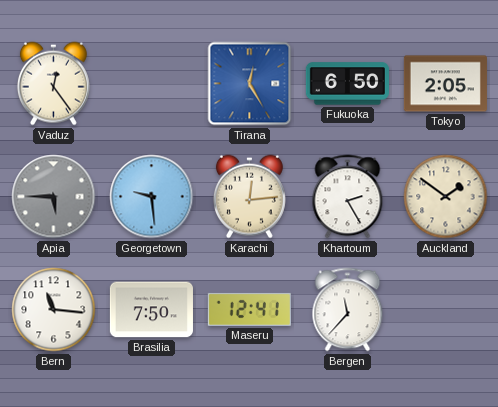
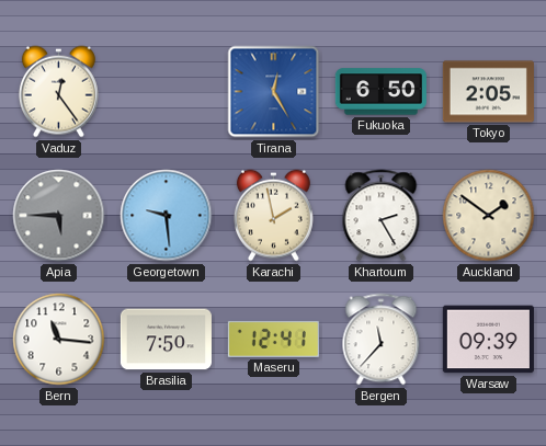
Karachi: 12:14 -> 1:58 (273, 216)
Warsaw: none -> 09:39 (488, 340)
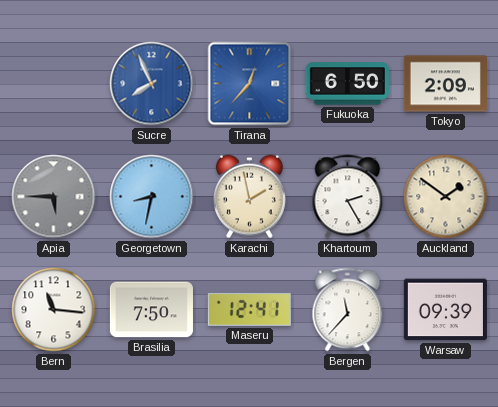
Vaduz: 12:24 -> none (58, 92)
Sucre: none -> 7:56 (152, 84)
Tirana: 12:25 -> 12:37 (250, 84)
Tokyo: 2:05 -> 2:09 (445, 84)
Georgetown: 9:29 -> 8:32 (152, 197)
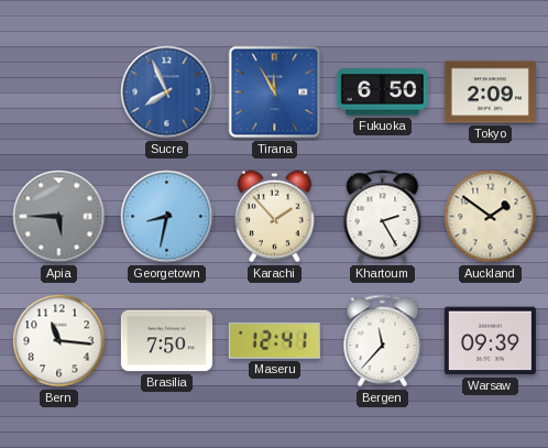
Tirana: 12:37 -> 11:55 (275, 92)
Karachi: 1:58 -> 1:53 (274, 217)
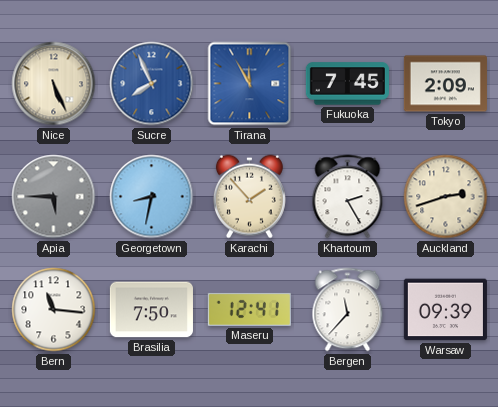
Nice: none -> 5:26 (54, 84)
Fukuoka: 6:50 -> 7:45 (347, 84)
Auckland: 1:51 -> 2:42 (446, 197)
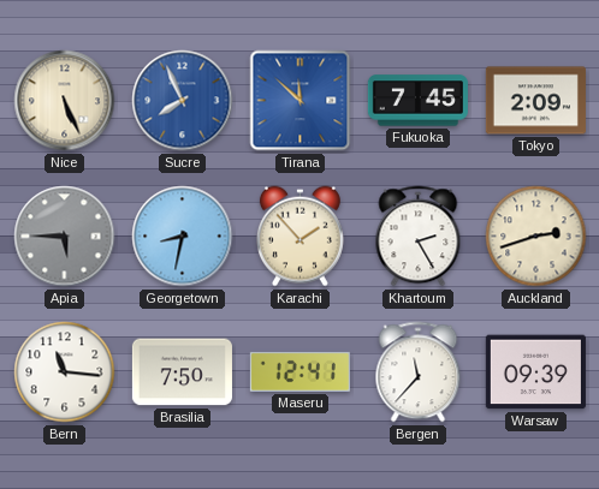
Tirana: 11:55 -> 11:52 (301, 101)
